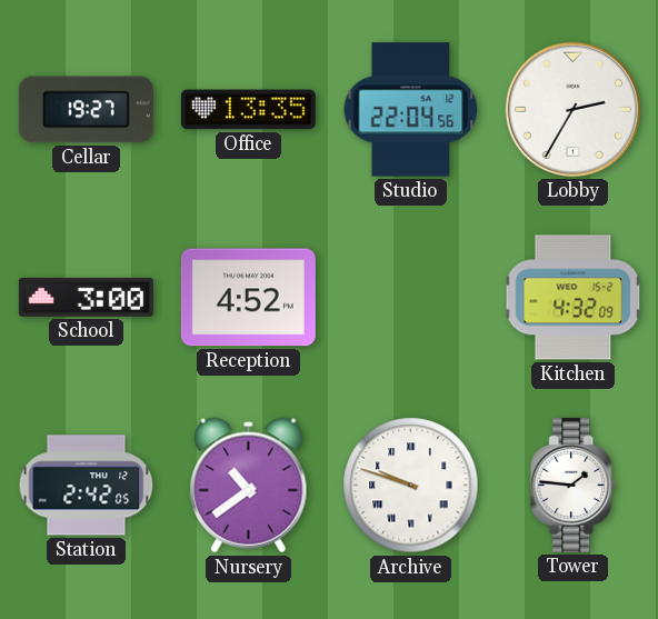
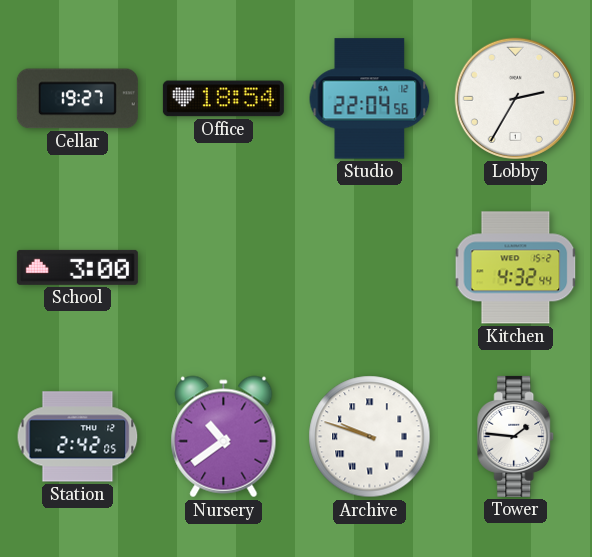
Office: 13:35 -> 18:54 (223, 99)
Reception: 4:52 -> none (248, 298)
Kitchen: 4:32:09 -> 4:32:44 (516, 268)
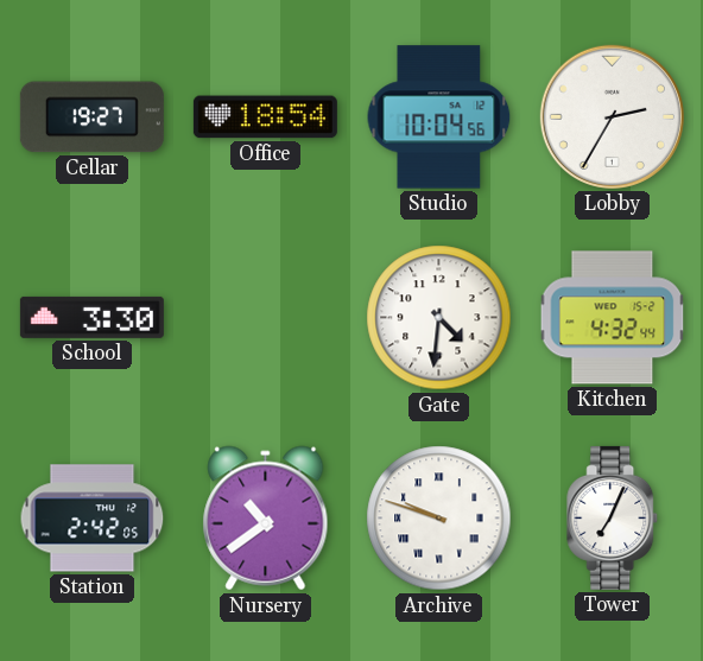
Studio: 22:04 -> 10:04 (439, 117)
School: 3:00 -> 3:30 (91, 317)
Gate: none -> 4:31 (439, 318)
Tower: 1:46 -> 7:04 (613, 517)
